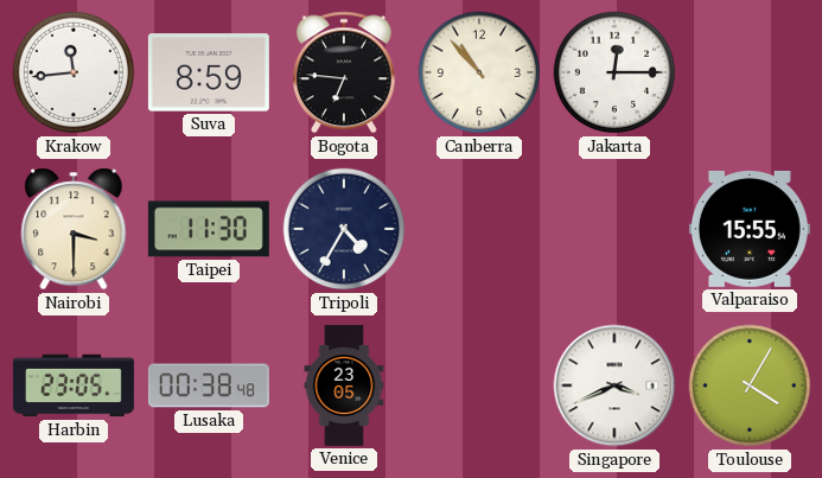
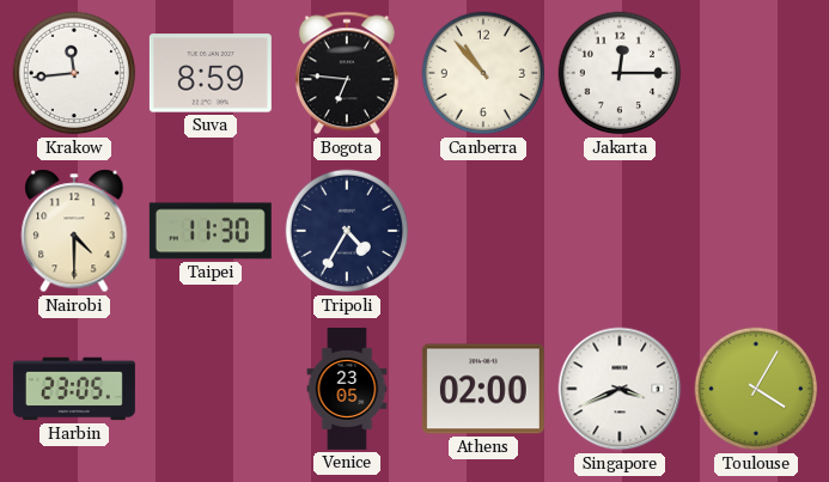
Nairobi: 3:30 -> 4:30 (74, 231)
Valparaiso: 15:55 -> none (750, 229)
Lusaka: 00:38 -> none (209, 385)
Athens: none -> 02:00 (483, 389)
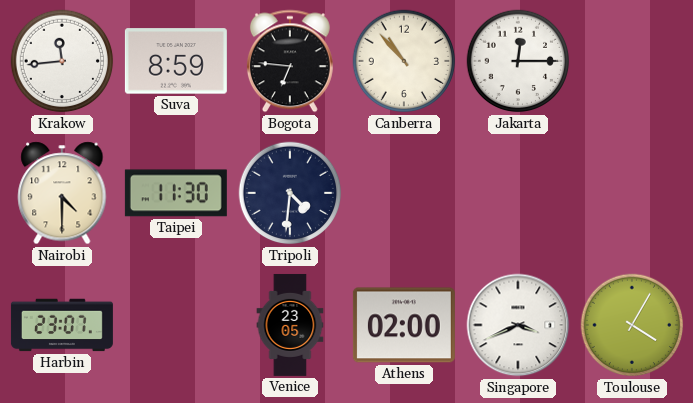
Tripoli: 4:35 -> 4:31 (290, 193)
Harbin: 23:05 -> 23:07 (62, 325)
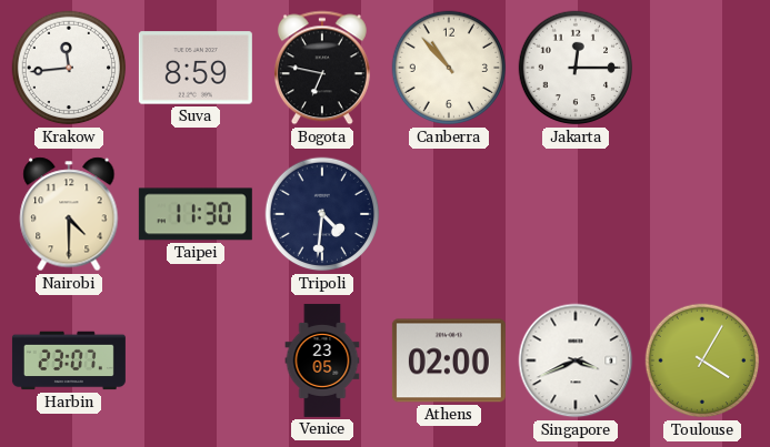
Bogota: 6:46 -> 6:47 (322, 68)
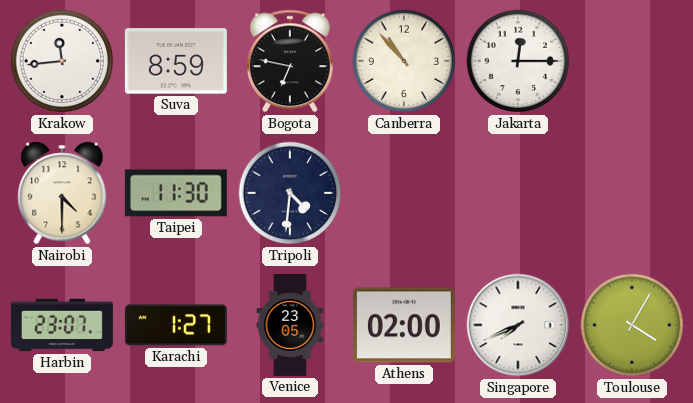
Karachi: none -> 1:27 (176, 325)
Singapore: 3:41 -> 7:41 (518, 325)
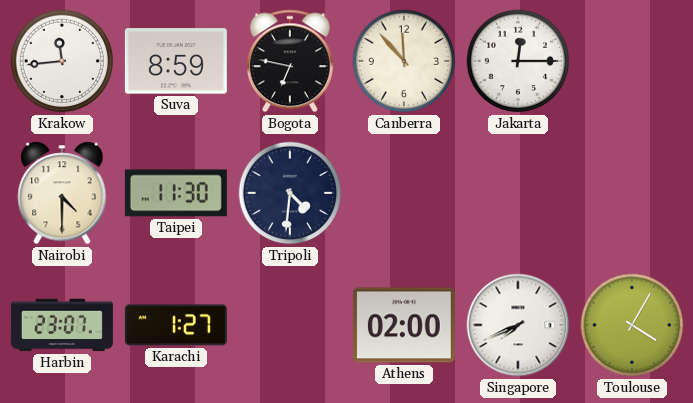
Canberra: 10:53 -> 11:53 (404, 61)
Venice: 23:05 -> none (290, 325)
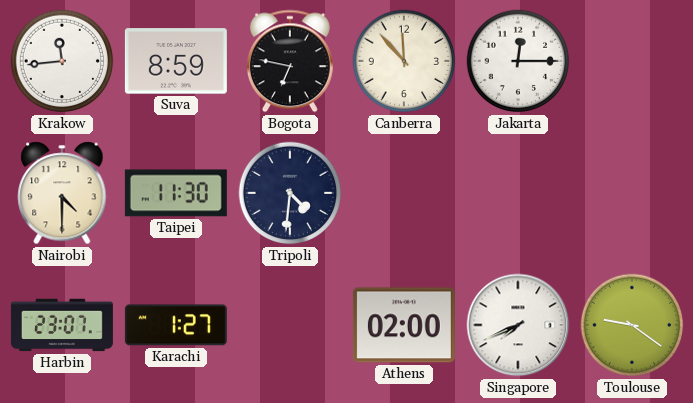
Toulouse: 4:05 -> 9:21 (632, 325)
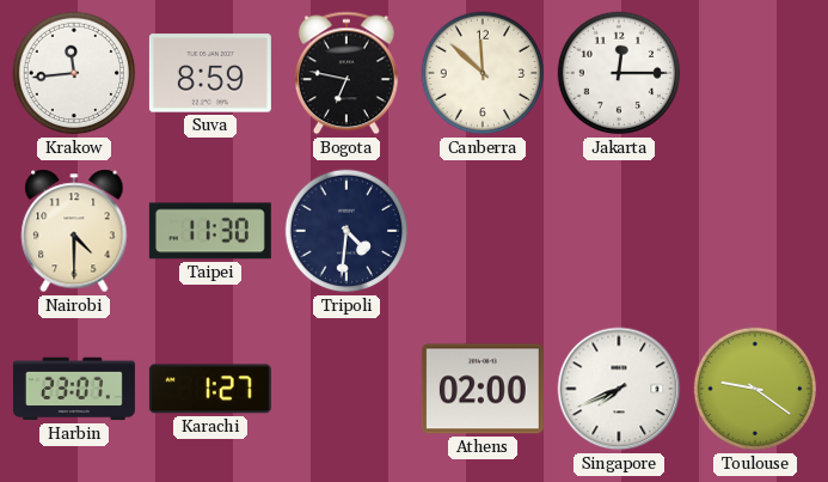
Canberra: 11:53 -> 11:52 (483, 73)
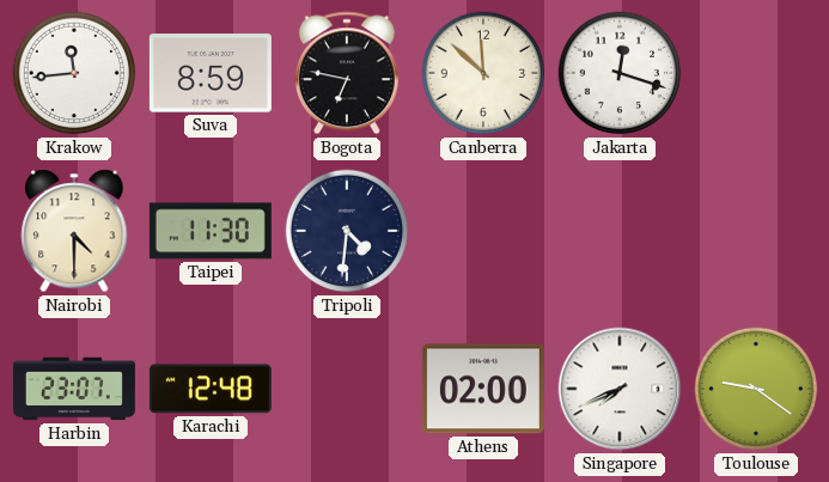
Jakarta: 12:15 -> 12:18 (620, 73)
Karachi: 1:27 -> 12:48 (211, 389)
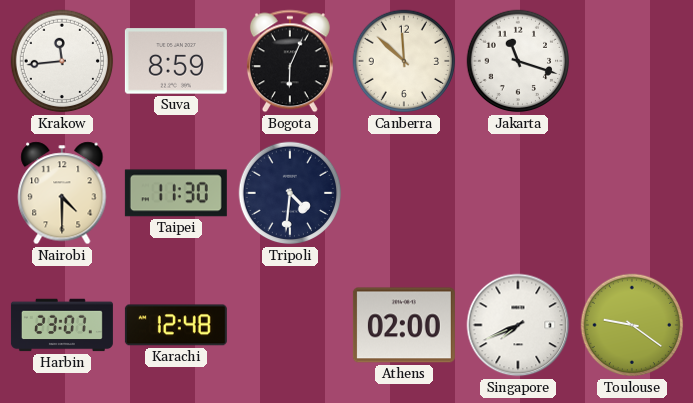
Bogota: 6:47 -> 6:04 (290, 61)
Jakarta: 12:18 -> 11:18 (518, 61)
